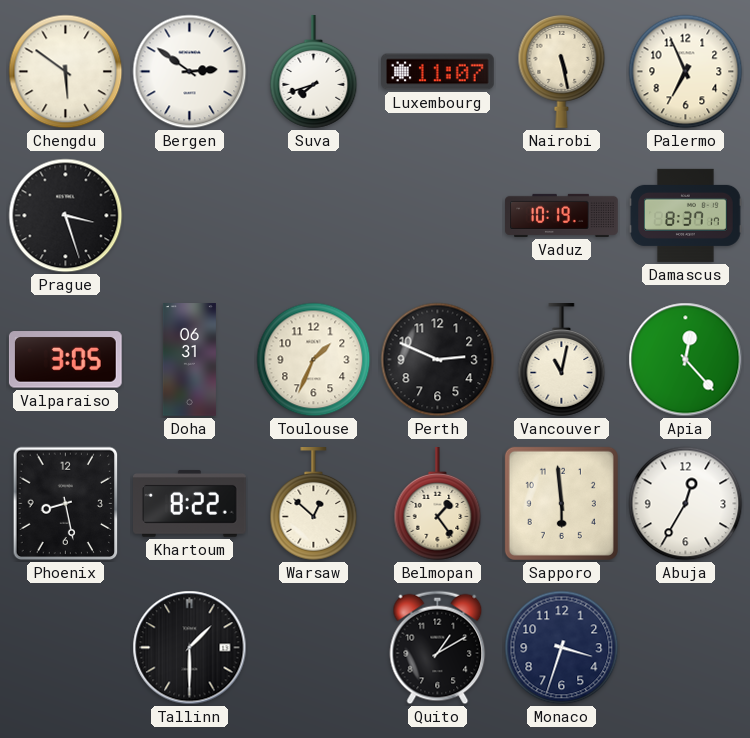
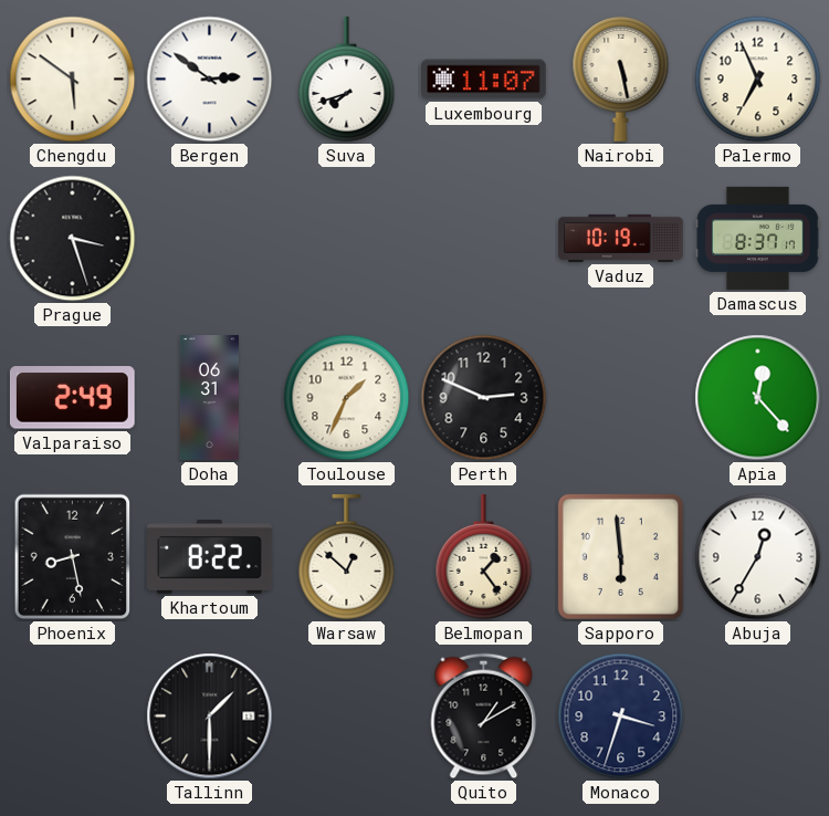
Valparaiso: 3:05 -> 2:49 (72, 398)
Vancouver: 11:02 -> none (562, 360)
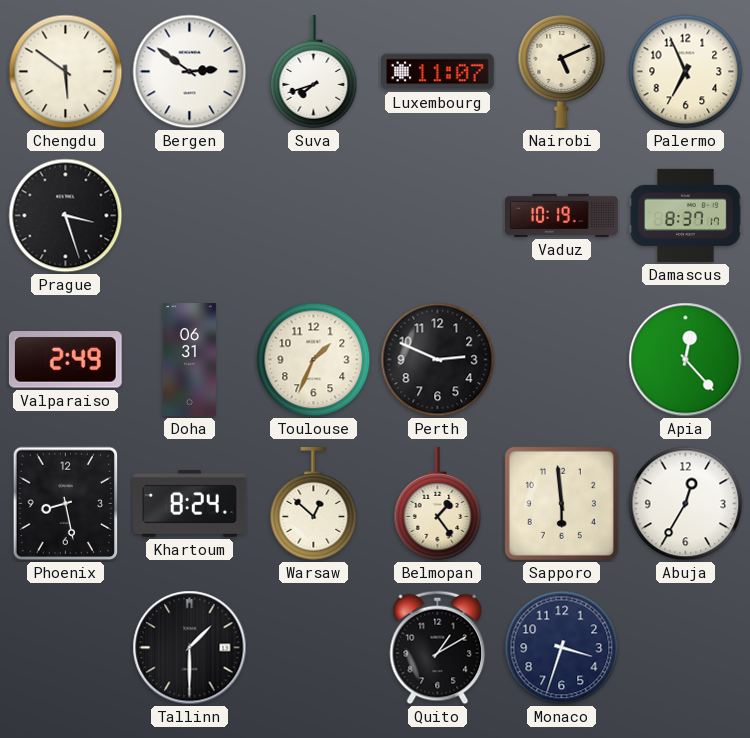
Nairobi: 5:28 -> 5:11 (562, 71)
Khartoum: 8:22 -> 8:24 (190, 503)
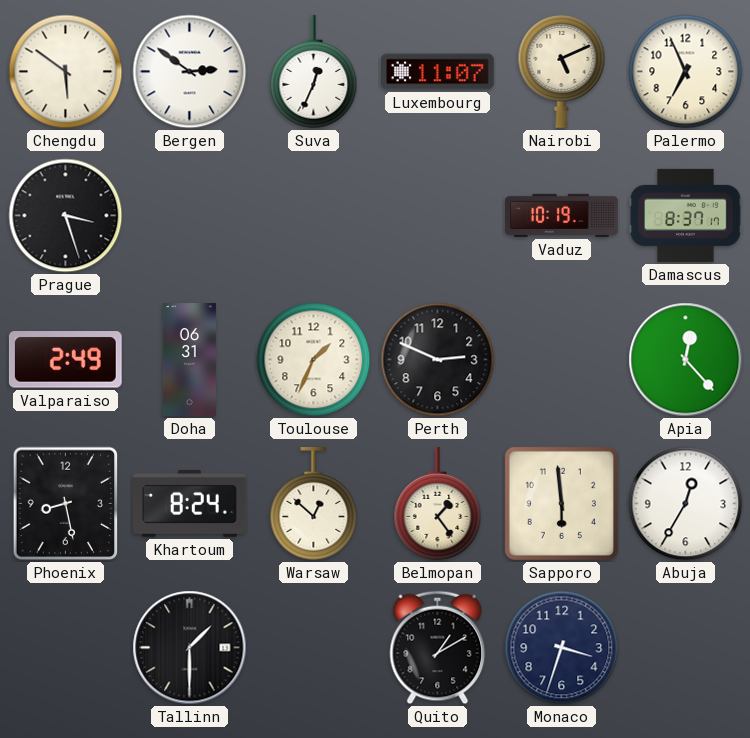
Suva: 7:42 -> 12:34 (314, 72)
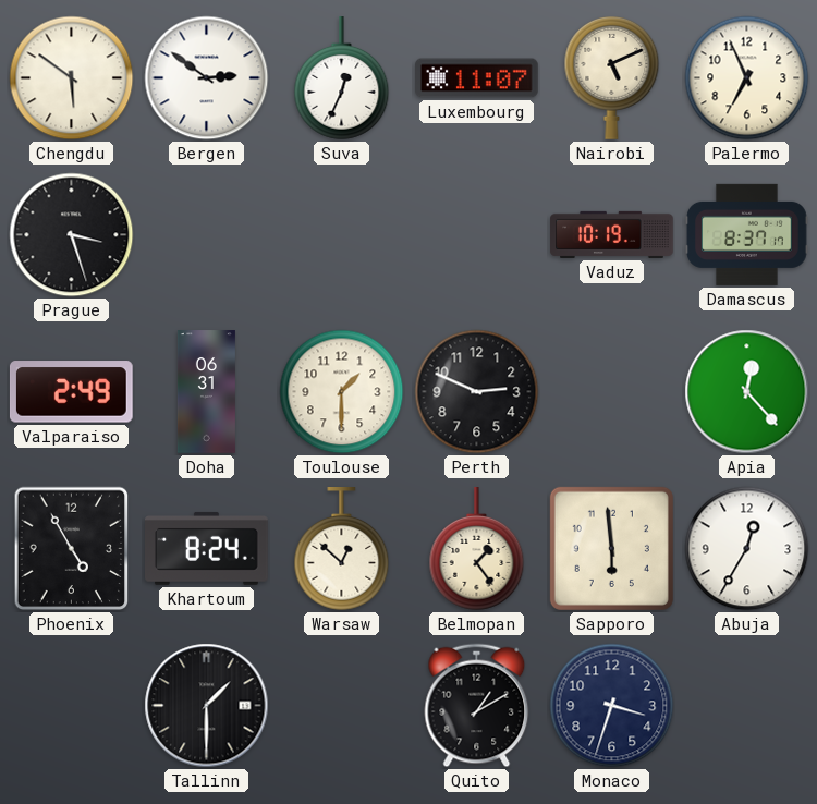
Toulouse: 1:34 -> 1:30 (342, 392)
Phoenix: 8:28 -> 4:55 (72, 549)
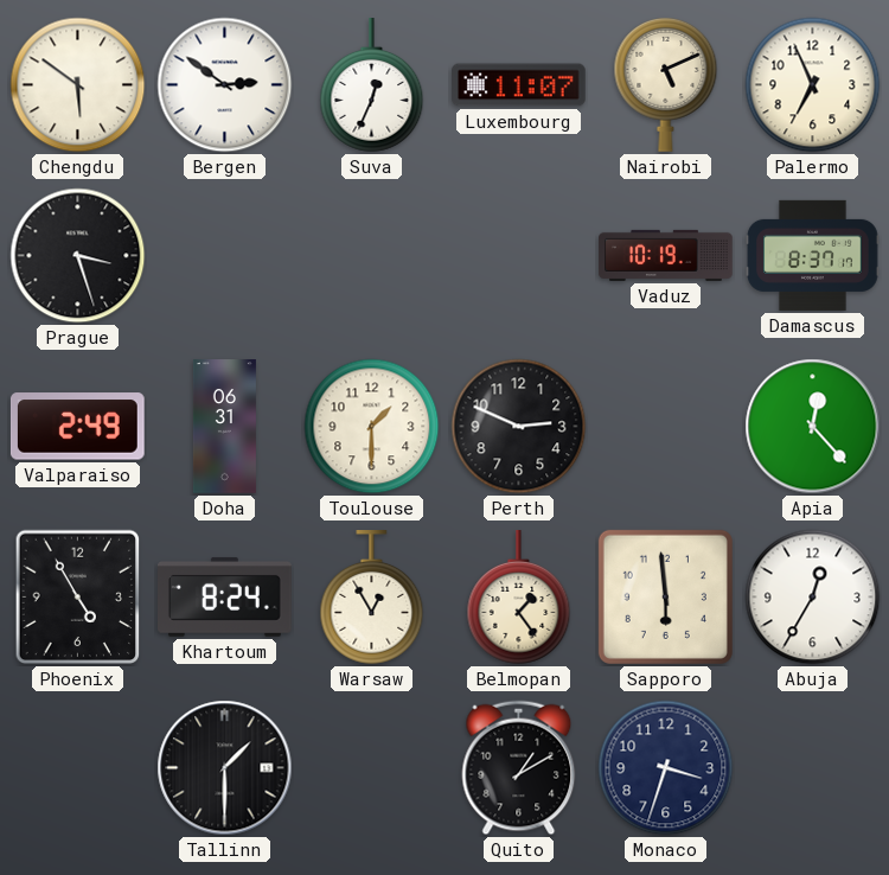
Warsaw: 12:52 -> 12:55 (372, 598)
